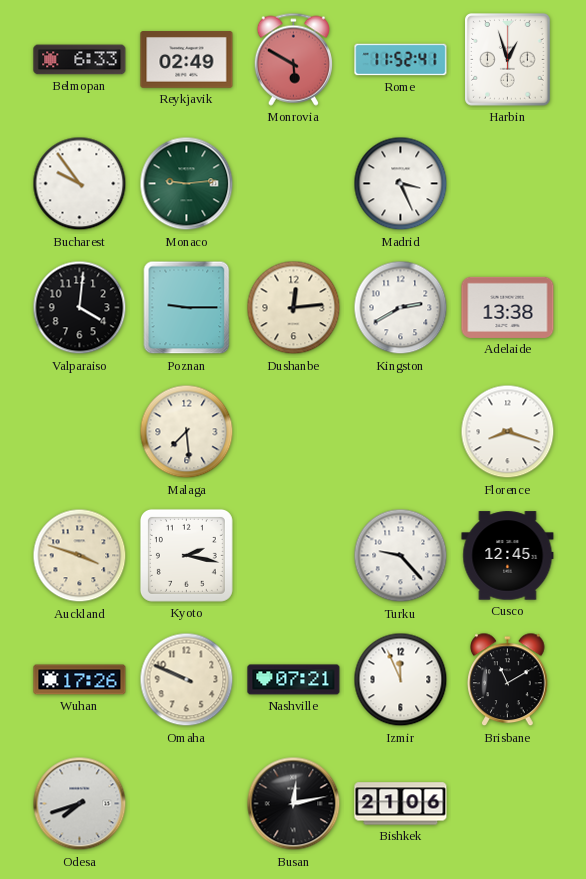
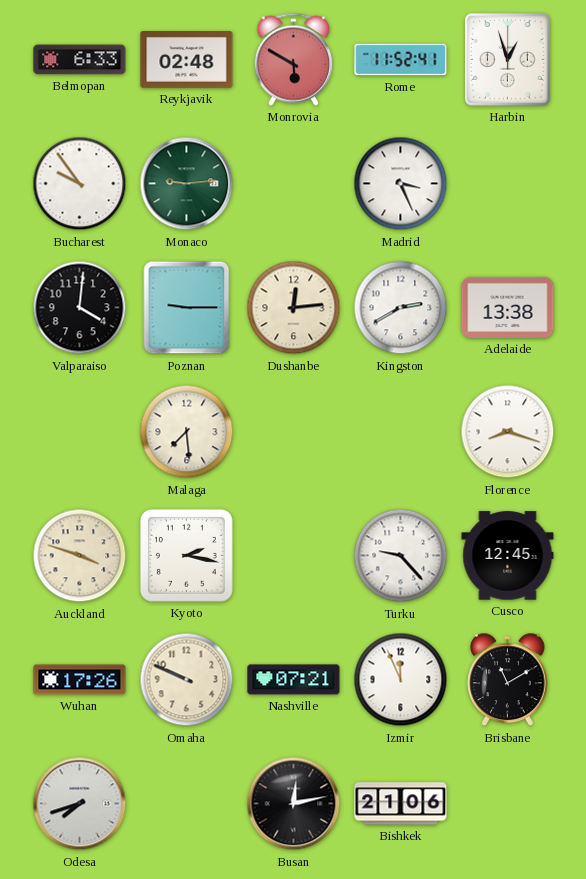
Reykjavik: 02:49 -> 02:48 (187, 60)
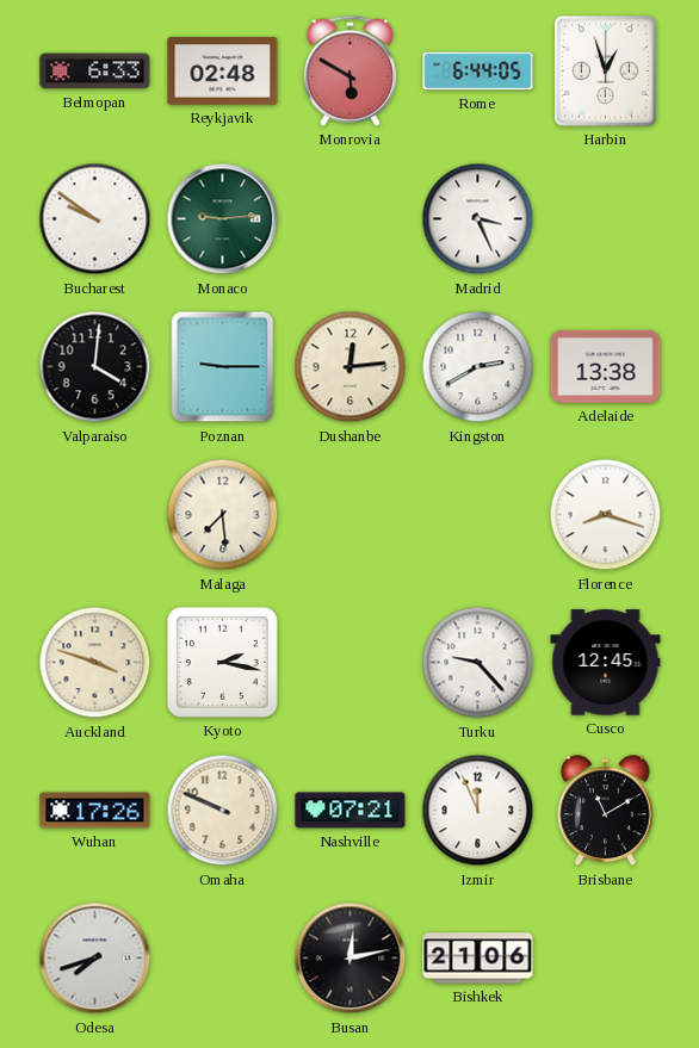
Rome: 11:52 -> 6:44 (478, 72)
Bucharest: 9:54 -> 9:51 (95, 219)
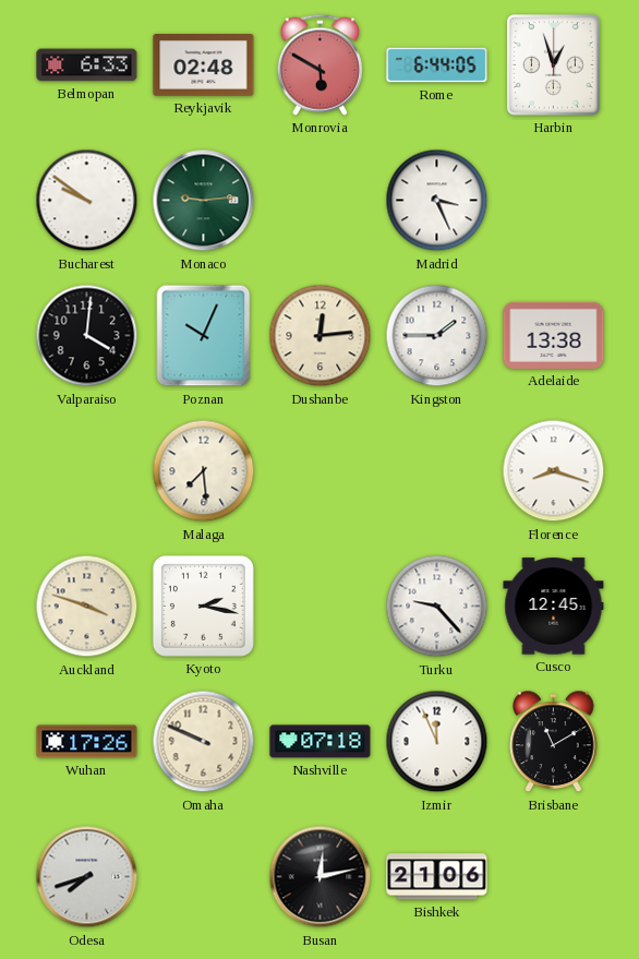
Poznan: 9:15 -> 10:04 (204, 336)
Kingston: 2:40 -> 1:45 (437, 336)
Nashville: 07:21 -> 07:18 (321, 742)
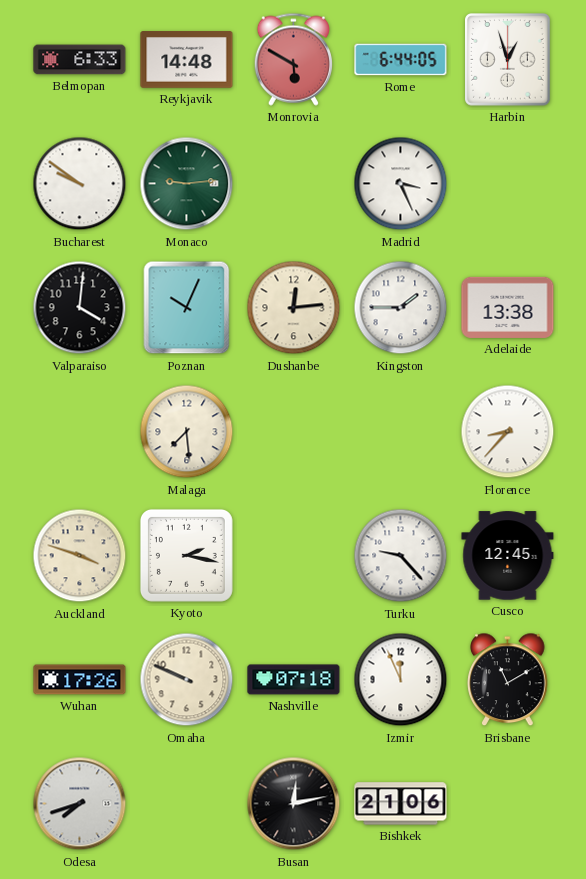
Reykjavik: 02:48 -> 14:48 (187, 60)
Florence: 8:18 -> 8:37 (508, 432)
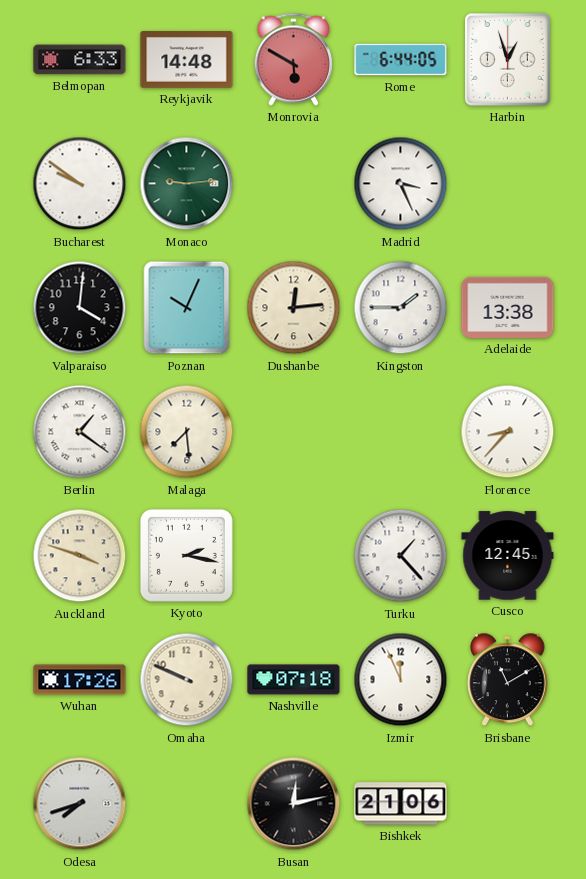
Berlin: none -> 1:21 (80, 432)
Turku: 9:23 -> 1:23 (401, 556)
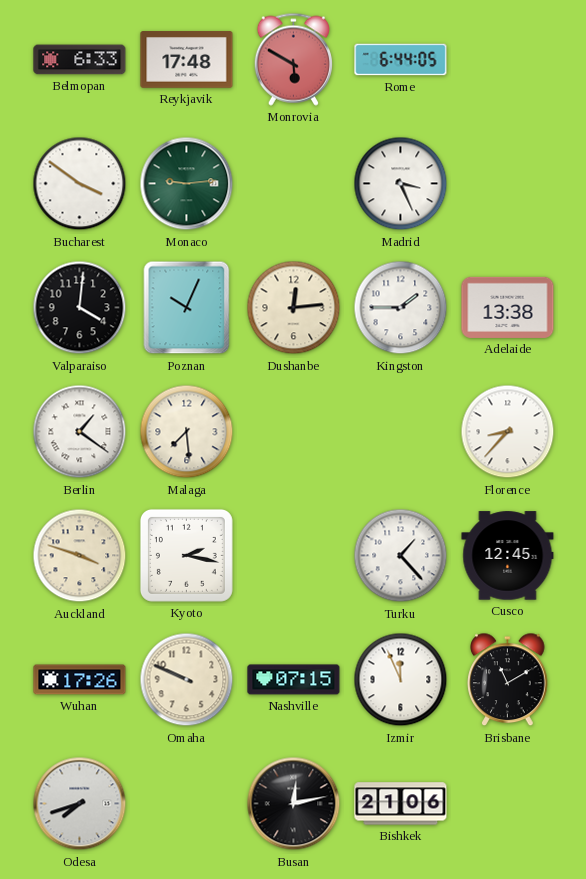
Reykjavik: 14:48 -> 17:48 (187, 60)
Harbin: 12:57 -> none (508, 60)
Bucharest: 9:51 -> 3:51 (80, 184)
Nashville: 07:18 -> 07:15 (294, 680)
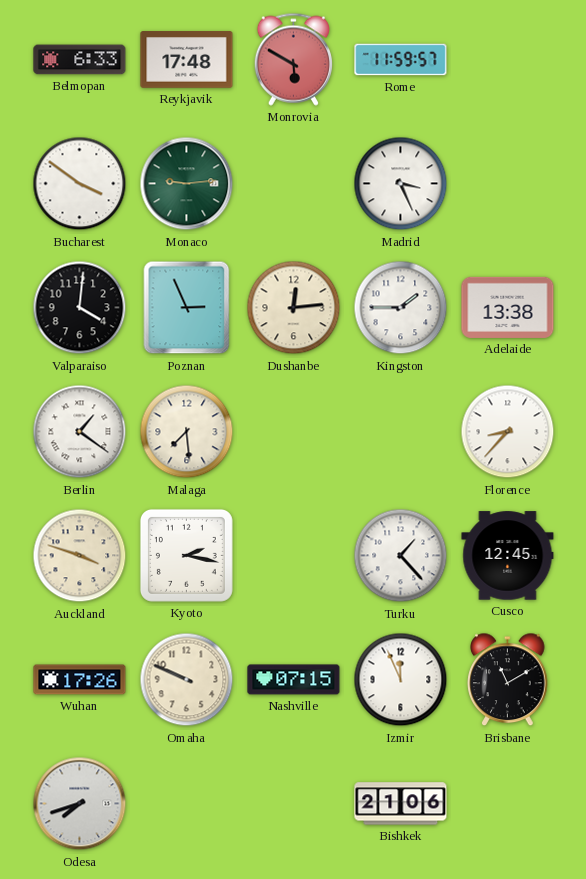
Rome: 6:44 -> 11:59 (401, 60)
Poznan: 10:04 -> 2:56 (187, 308)
Busan: 12:13 -> none (294, 804)
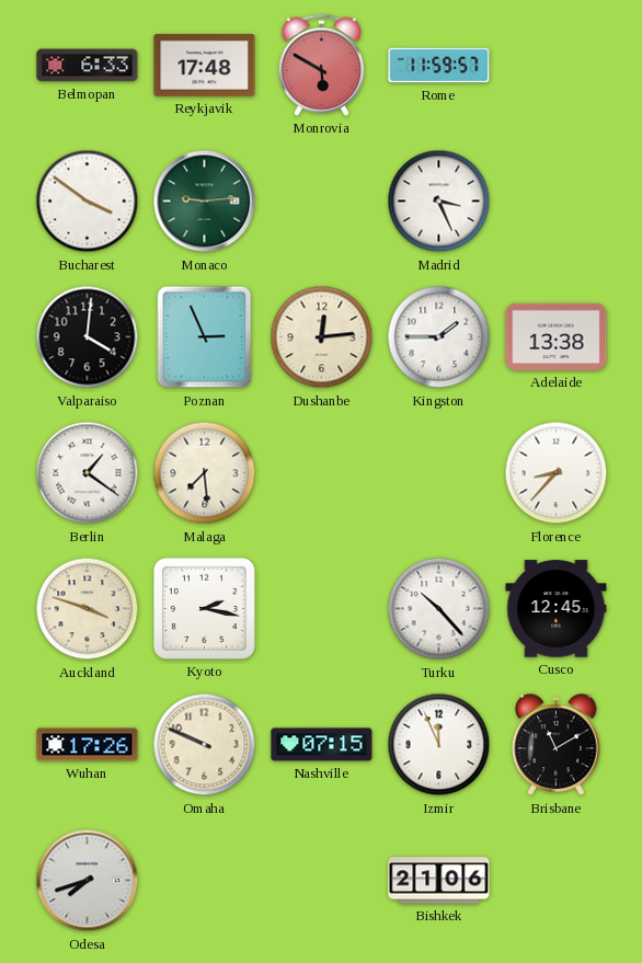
Turku: 1:23 -> 10:23 (439, 609)
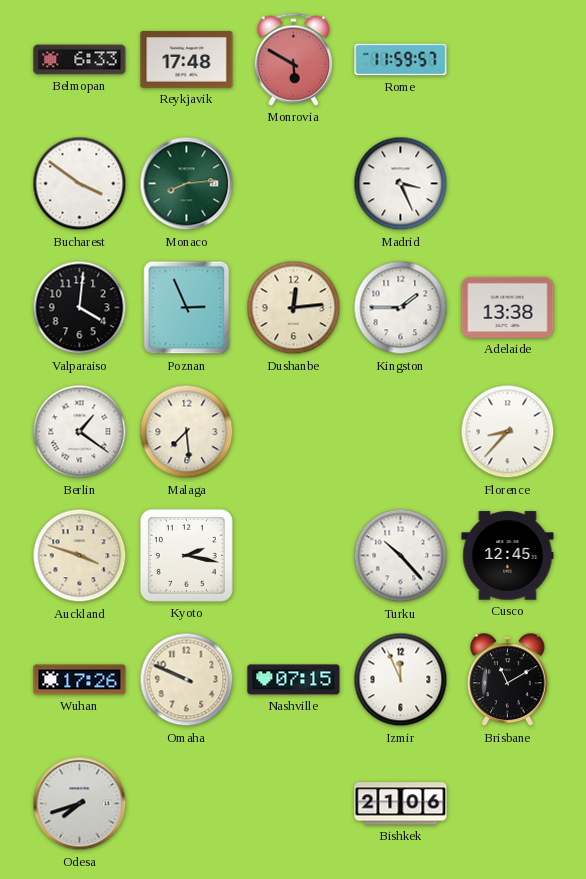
Monaco: 9:14 -> 8:14 (187, 184)
